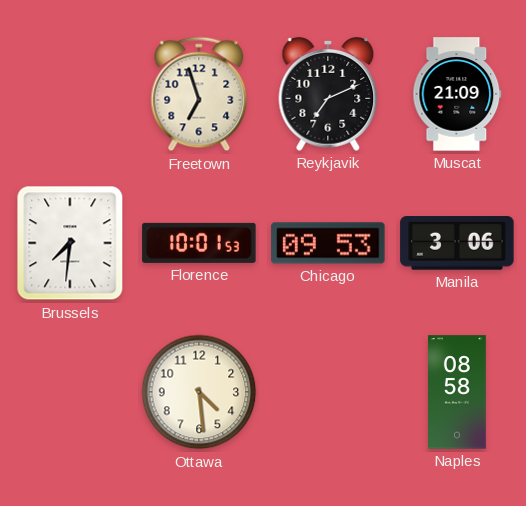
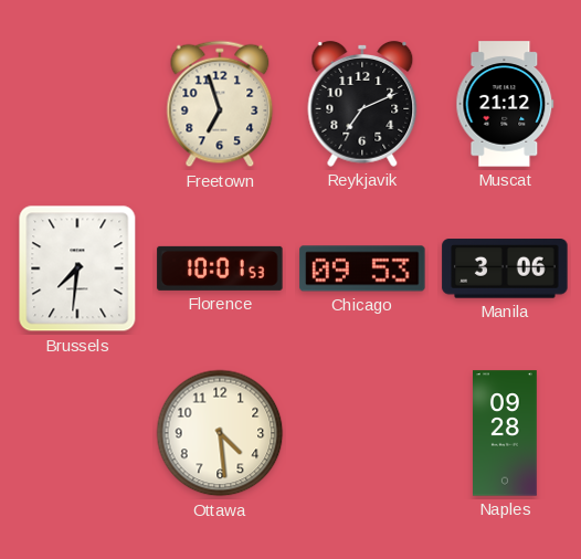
Muscat: 21:09 -> 21:12 (505, 104)
Naples: 08:58 -> 09:28 (506, 433)
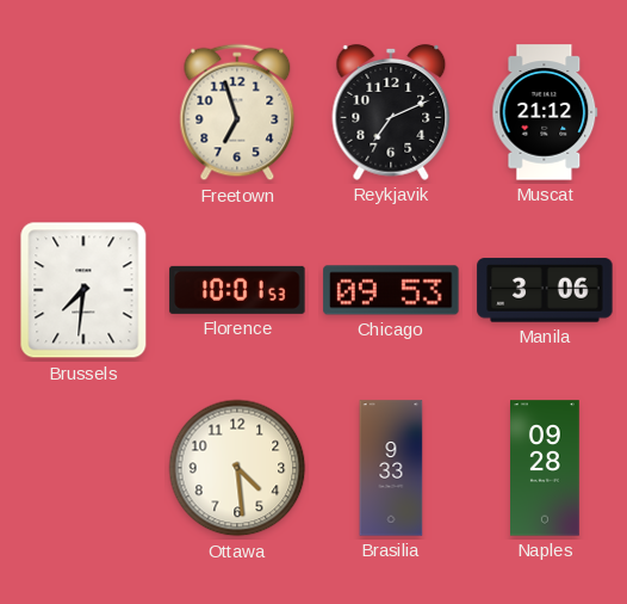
Brasilia: none -> 9:33 (391, 468)
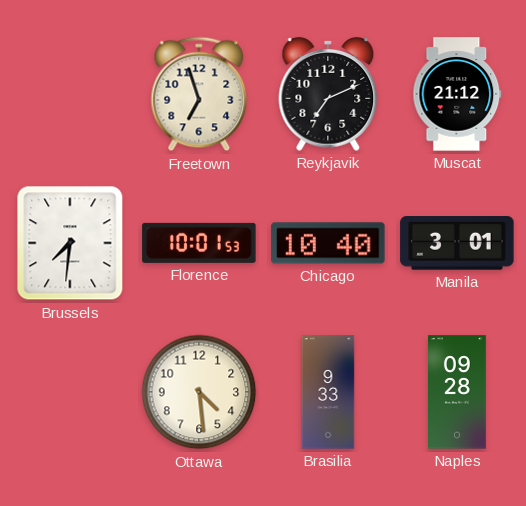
Chicago: 09:53 -> 10:40 (328, 243)
Manila: 3:06 -> 3:01 (457, 243)
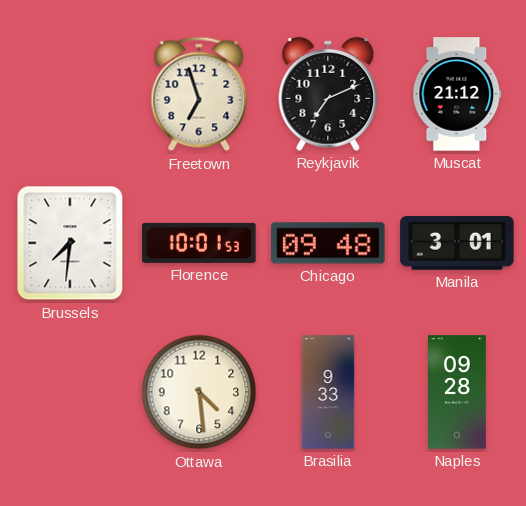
Chicago: 10:40 -> 09:48 (328, 243)
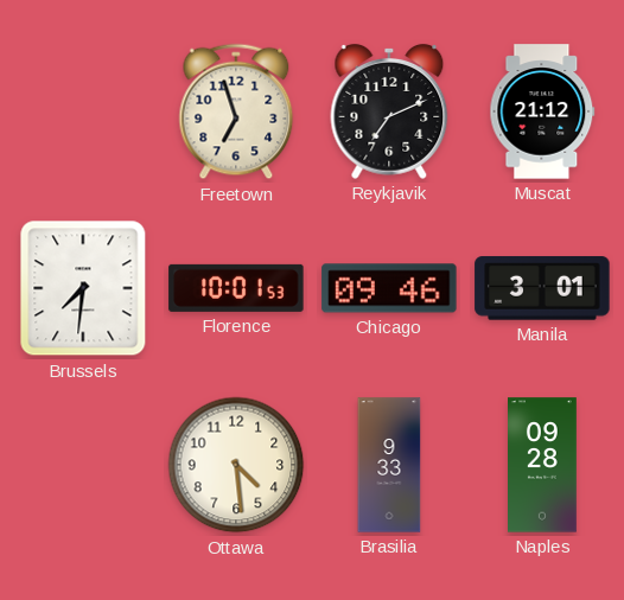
Chicago: 09:48 -> 09:46 (389, 288)
